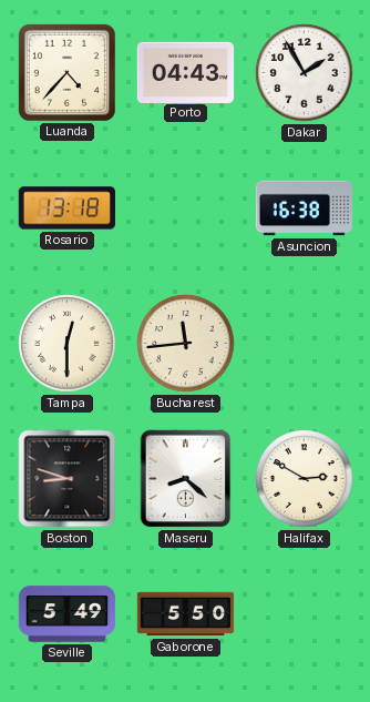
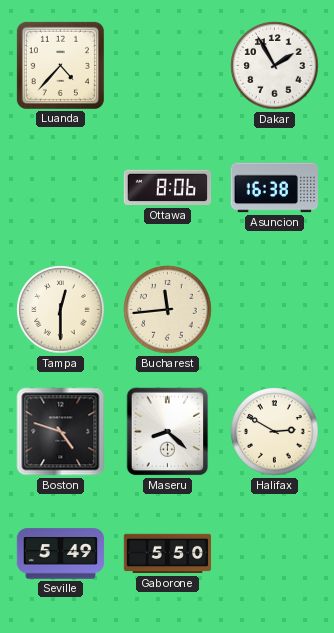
Porto: 04:43 -> none (186, 72)
Rosario: 13:18 -> none (66, 208)
Ottawa: none -> 8:06 (168, 188)
Boston: 8:48 -> 4:48 (61, 432)
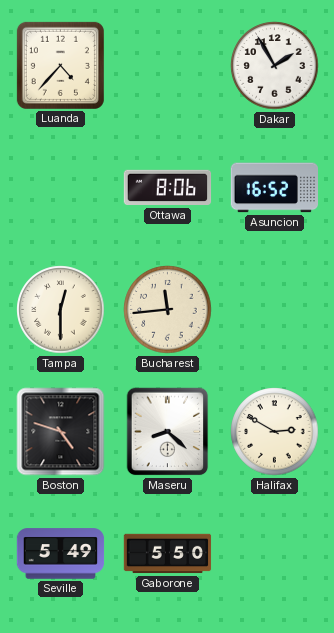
Asuncion: 16:38 -> 16:52 (274, 188)
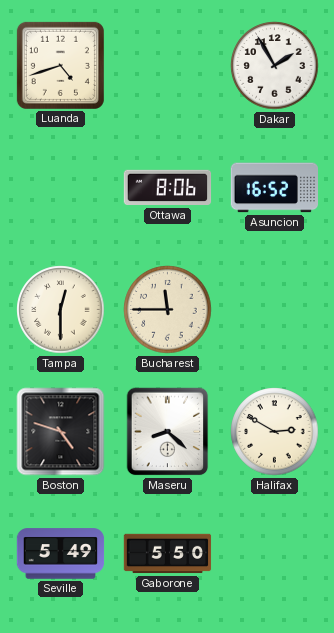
Luanda: 4:37 -> 4:42 (60, 65)
Bucharest: 11:44 -> 11:45 (168, 310)
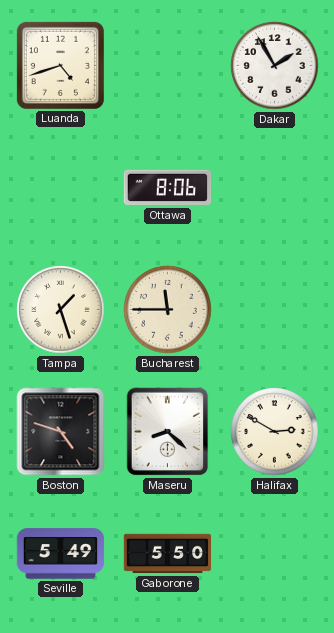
Asuncion: 16:52 -> none (274, 188)
Tampa: 12:30 -> 1:27 (61, 310)
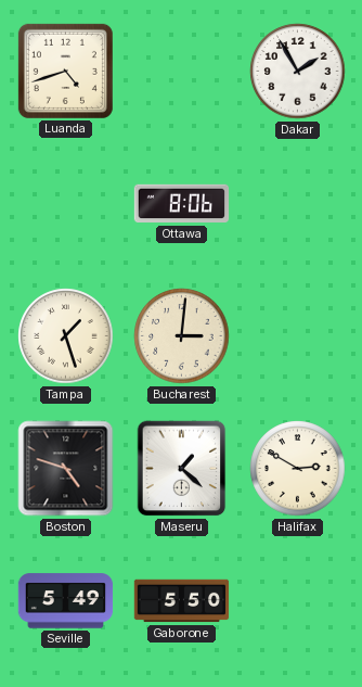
Bucharest: 11:45 -> 3:01 (182, 336)
Maseru: 8:22 -> 1:22 (182, 469)
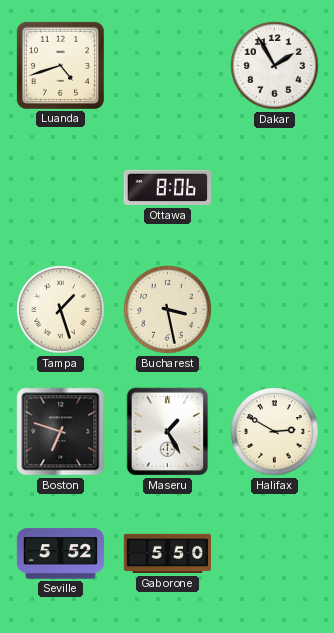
Bucharest: 3:01 -> 3:28 (168, 310)
Boston: 4:48 -> 6:48 (61, 432)
Maseru: 1:22 -> 1:25 (168, 432)
Seville: 5:49 -> 5:52 (61, 554)
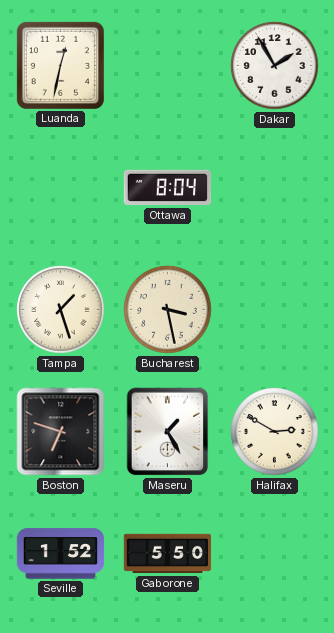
Luanda: 4:42 -> 12:32 (60, 65)
Ottawa: 8:06 -> 8:04 (168, 188)
Seville: 5:52 -> 1:52 (61, 554)
